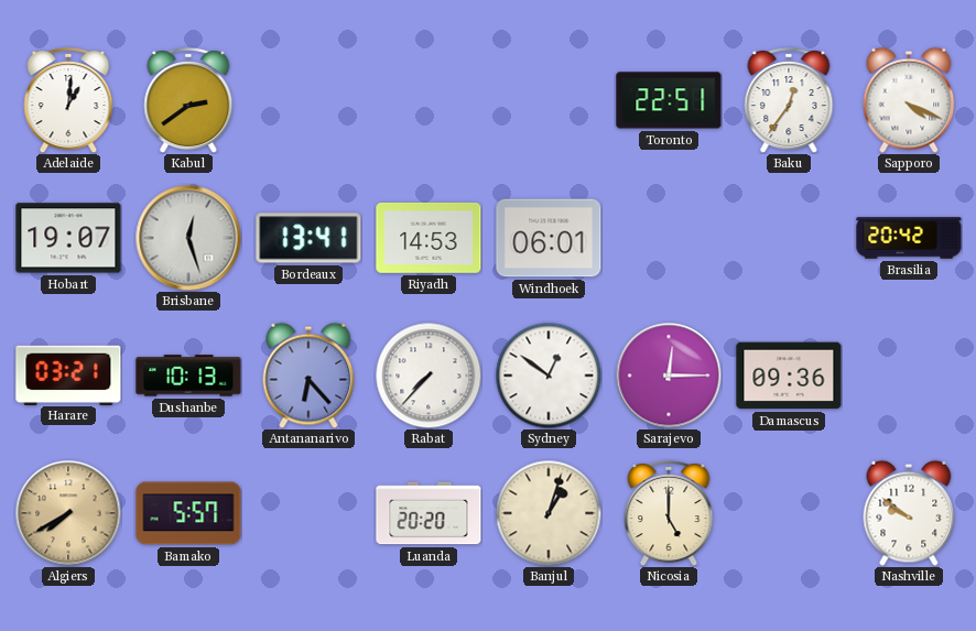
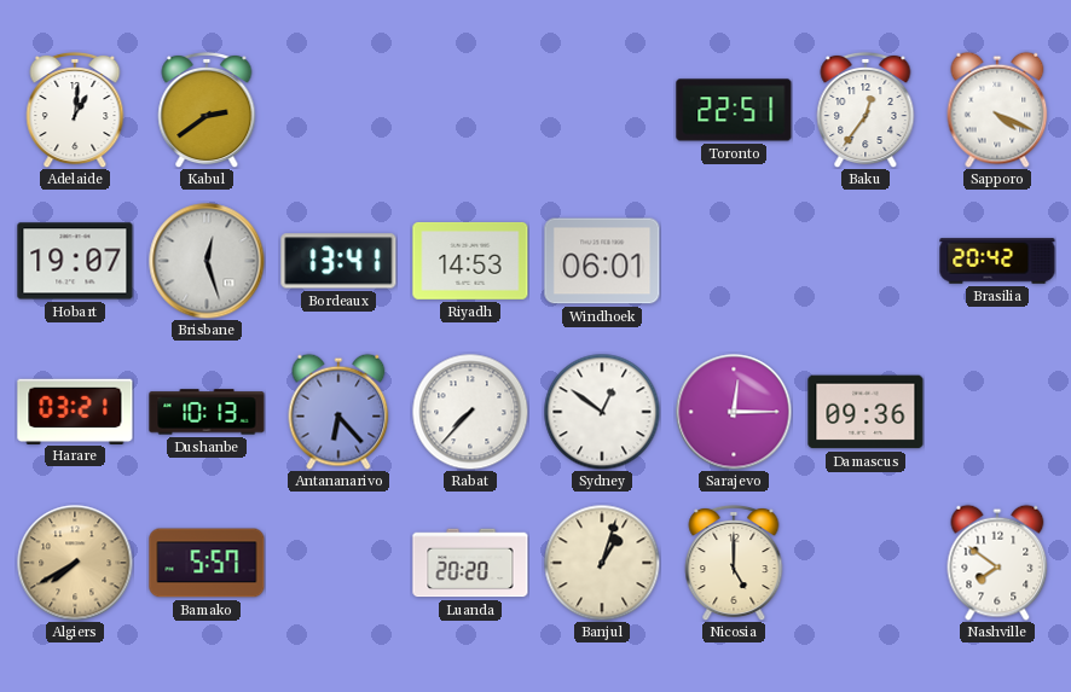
Nashville: 9:51 -> 7:51 (997, 563)
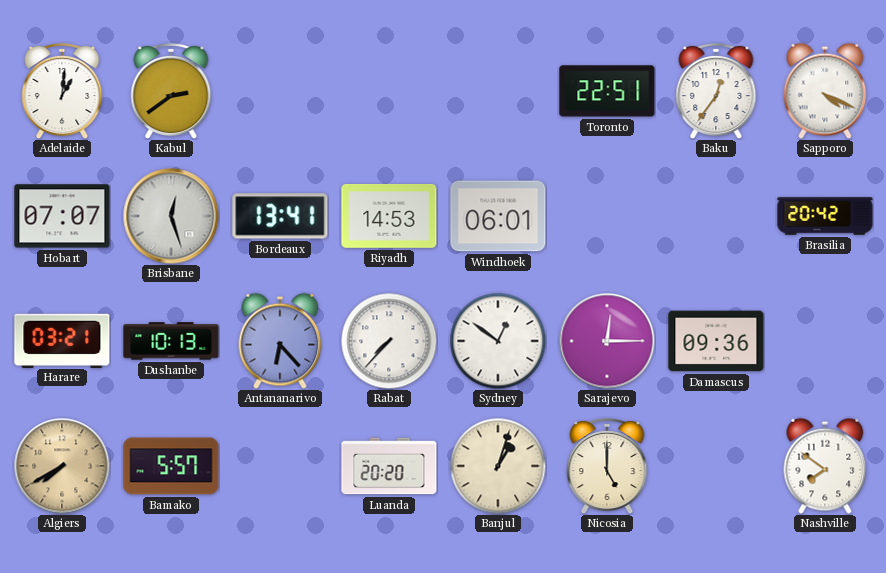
Hobart: 19:07 -> 07:07 (62, 216)
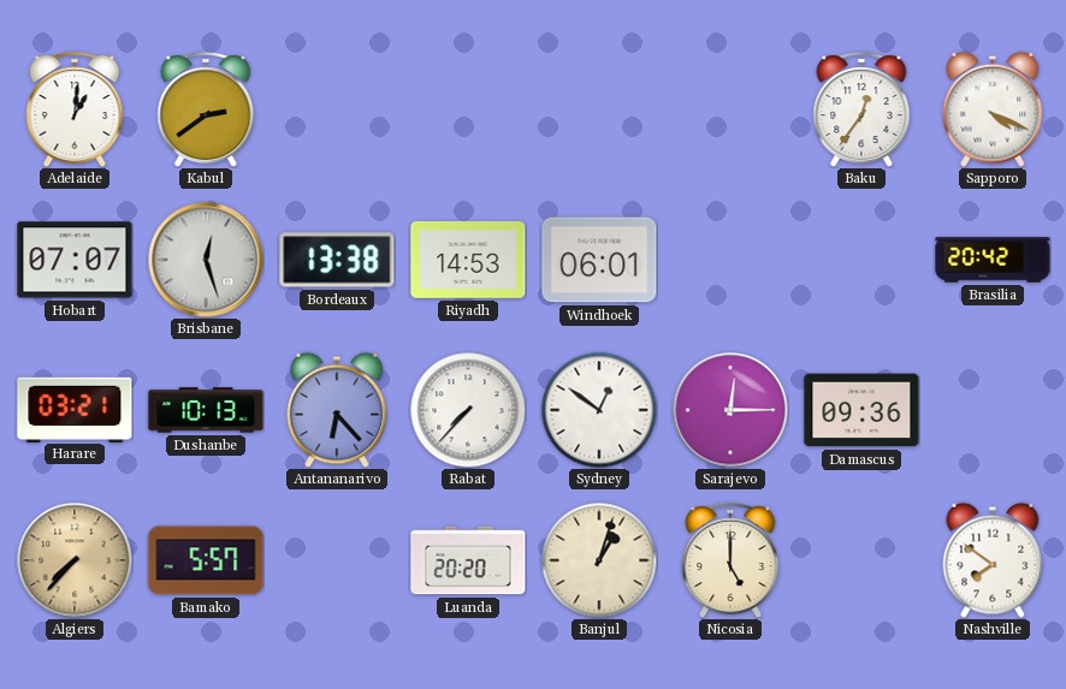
Toronto: 22:51 -> none (607, 91)
Bordeaux: 13:41 -> 13:38 (337, 260)
Algiers: 7:40 -> 7:37 (75, 560)
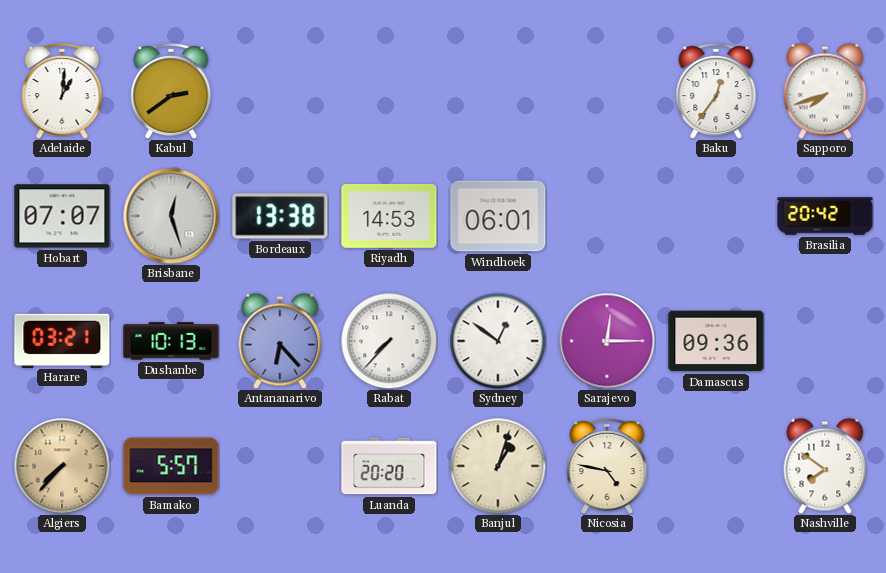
Sapporo: 4:19 -> 7:42 (825, 91)
Nicosia: 5:00 -> 4:47 (607, 466)
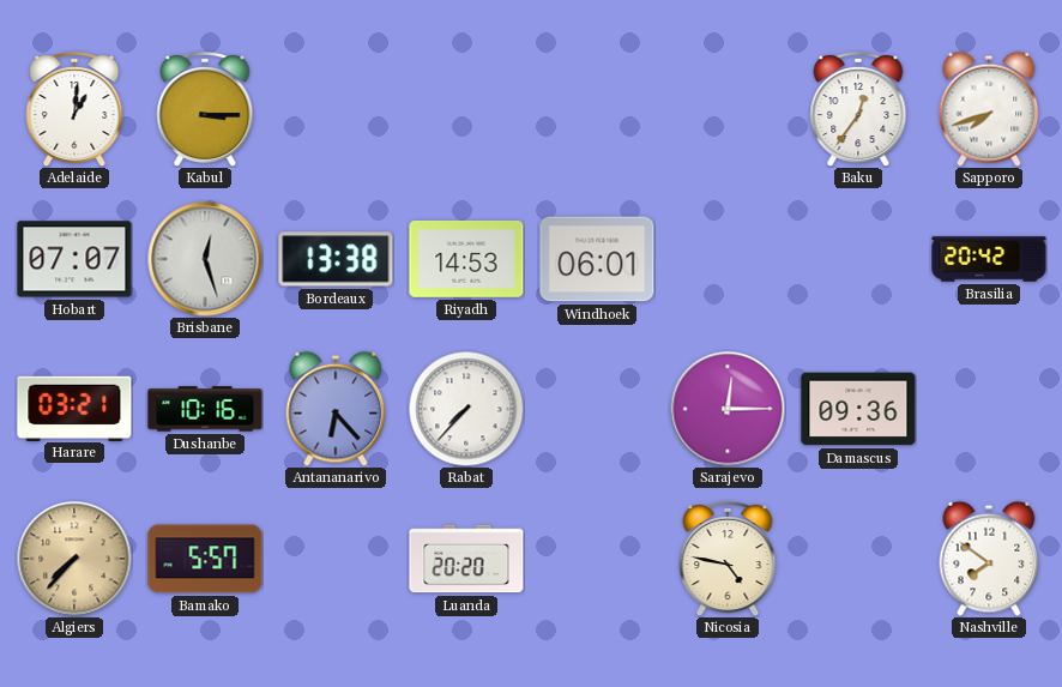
Kabul: 2:39 -> 3:15 (205, 109)
Dushanbe: 10:13 -> 10:16 (205, 409)
Sydney: 12:51 -> none (498, 341)
Banjul: 1:03 -> none (498, 466)
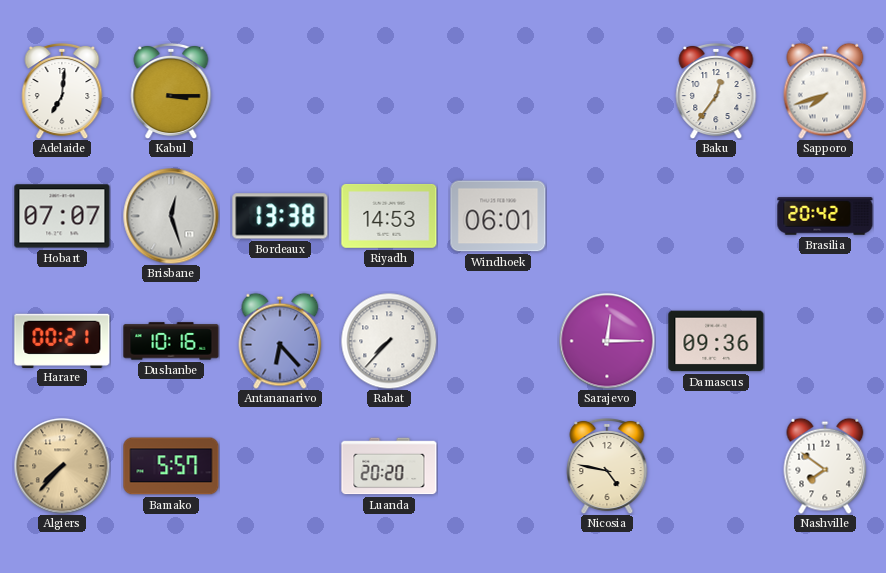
Adelaide: 1:01 -> 7:01 (62, 91)
Harare: 03:21 -> 00:21 (62, 340)
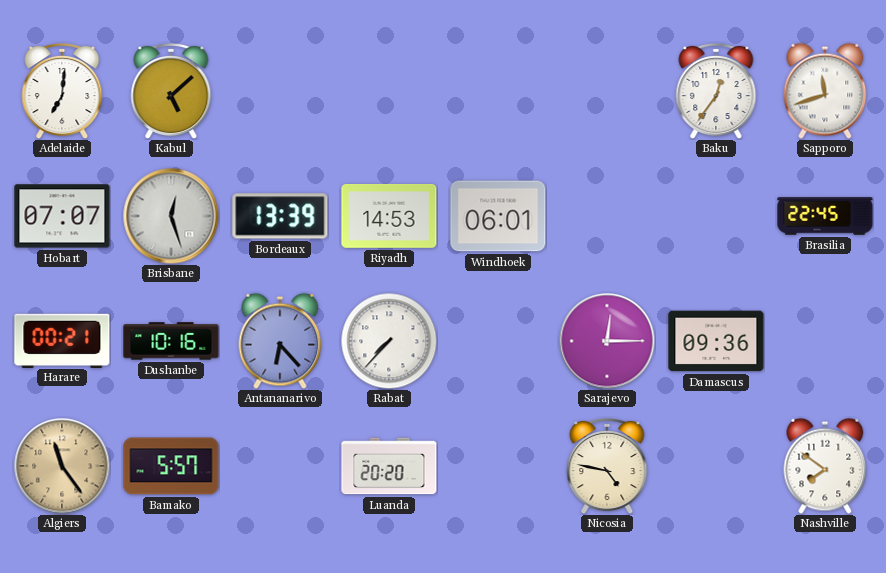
Kabul: 3:15 -> 5:08 (171, 91)
Sapporo: 7:42 -> 11:42 (825, 91)
Bordeaux: 13:38 -> 13:39 (280, 216)
Brasilia: 20:42 -> 22:45 (825, 216)
Algiers: 7:37 -> 11:24 (62, 466)
